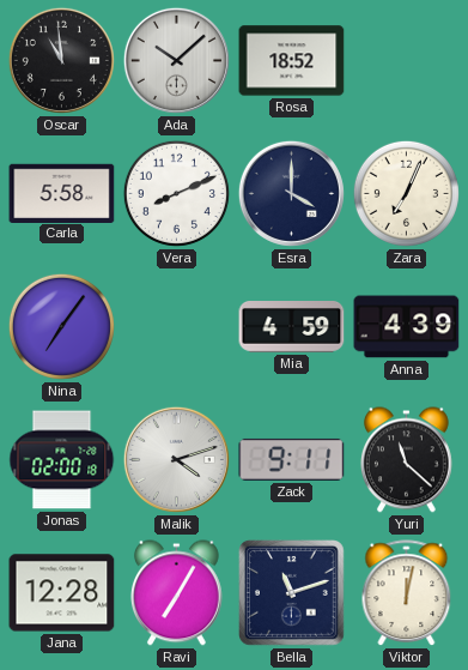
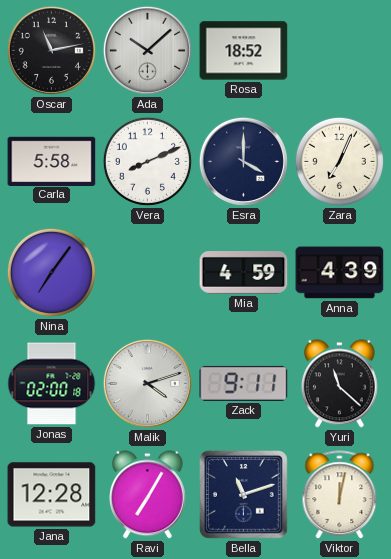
Oscar: 10:59 -> 11:13 (51, 50)
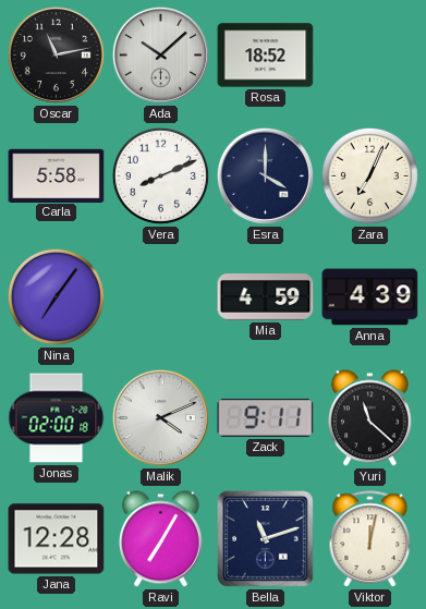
Malik: 4:12 -> 4:11 (160, 417)
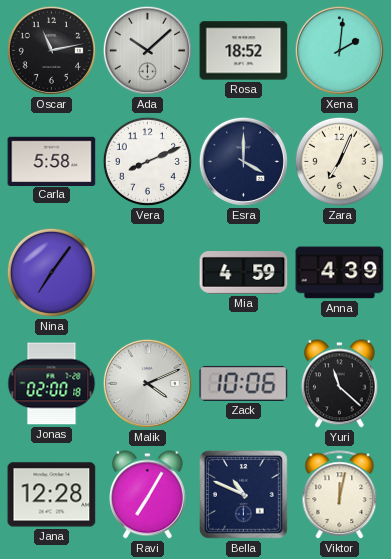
Xena: none -> 2:01 (339, 50)
Zack: 9:11 -> 10:06 (244, 383)
Bella: 11:12 -> 10:49 (244, 495)
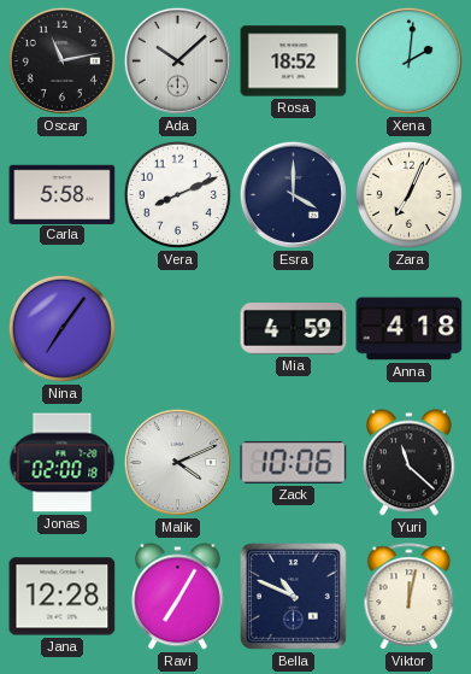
Anna: 4:39 -> 4:18 (410, 329)
